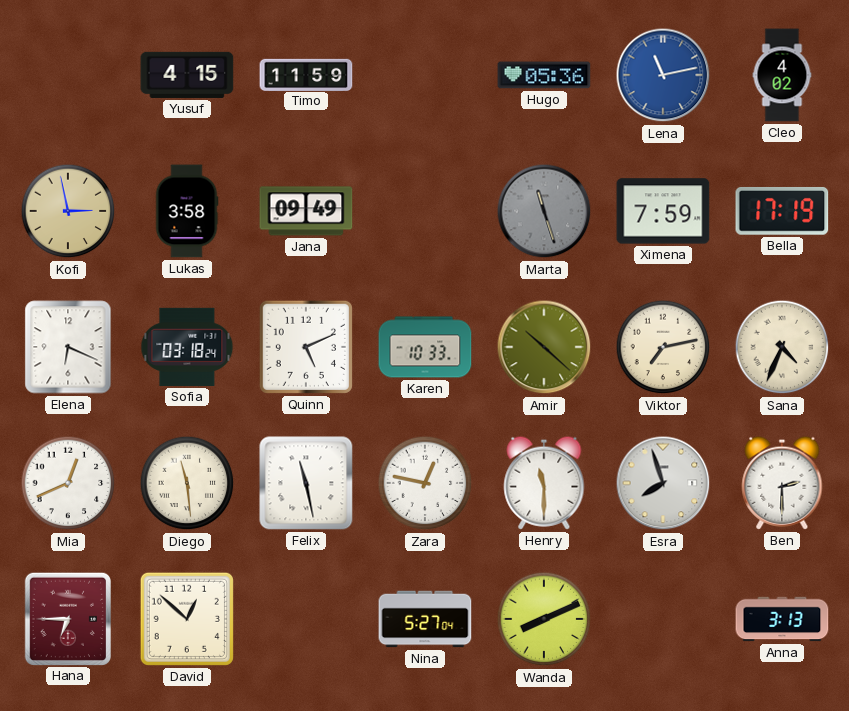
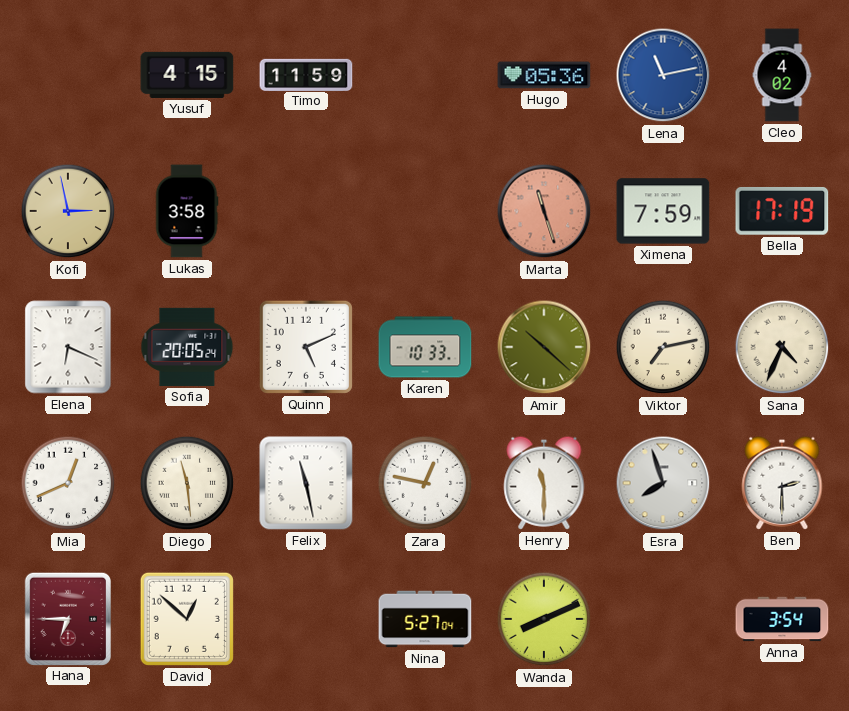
Jana: 09:49 -> none (306, 211)
Marta dial: grey -> salmon (544, 211)
Sofia: 03:18 -> 20:05 (187, 347)
Anna: 3:13 -> 3:54 (782, 619)
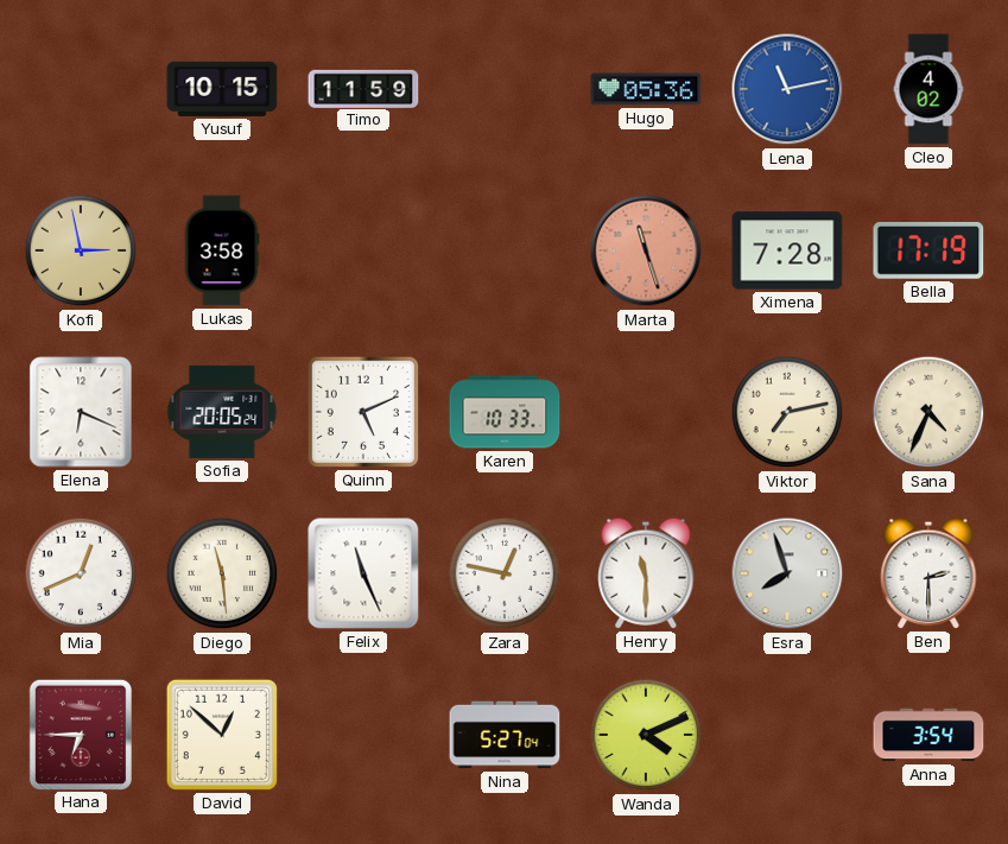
Yusuf: 4:15 -> 10:15 (222, 89)
Ximena: 7:59 -> 7:28 (787, 250)
Amir: 10:22 -> none (544, 347)
Felix: 11:28 -> 11:26 (363, 573)
Wanda: 8:11 -> 4:11 (646, 735)
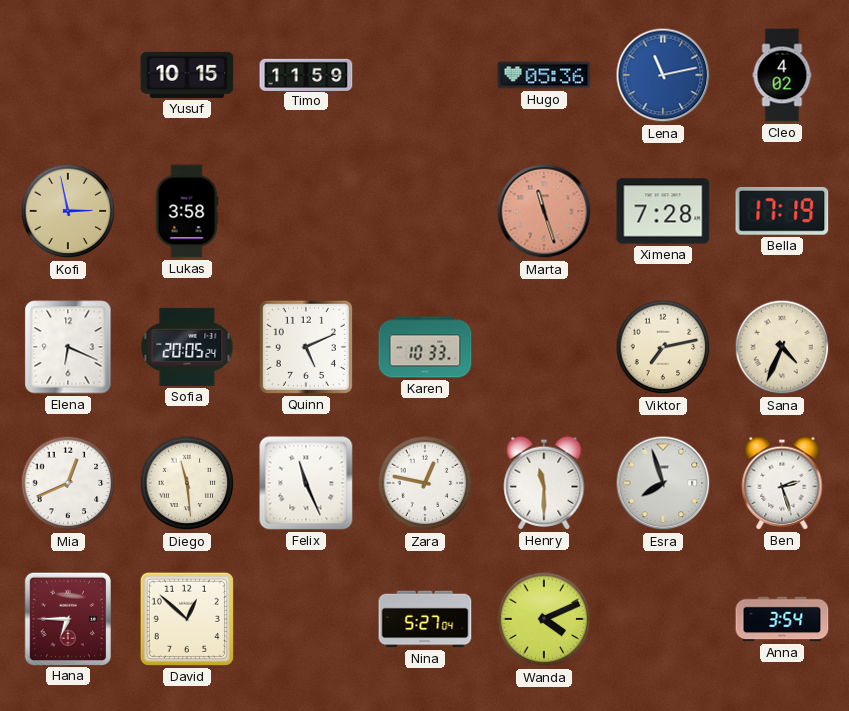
Ben: 2:30 -> 2:27 (782, 483)
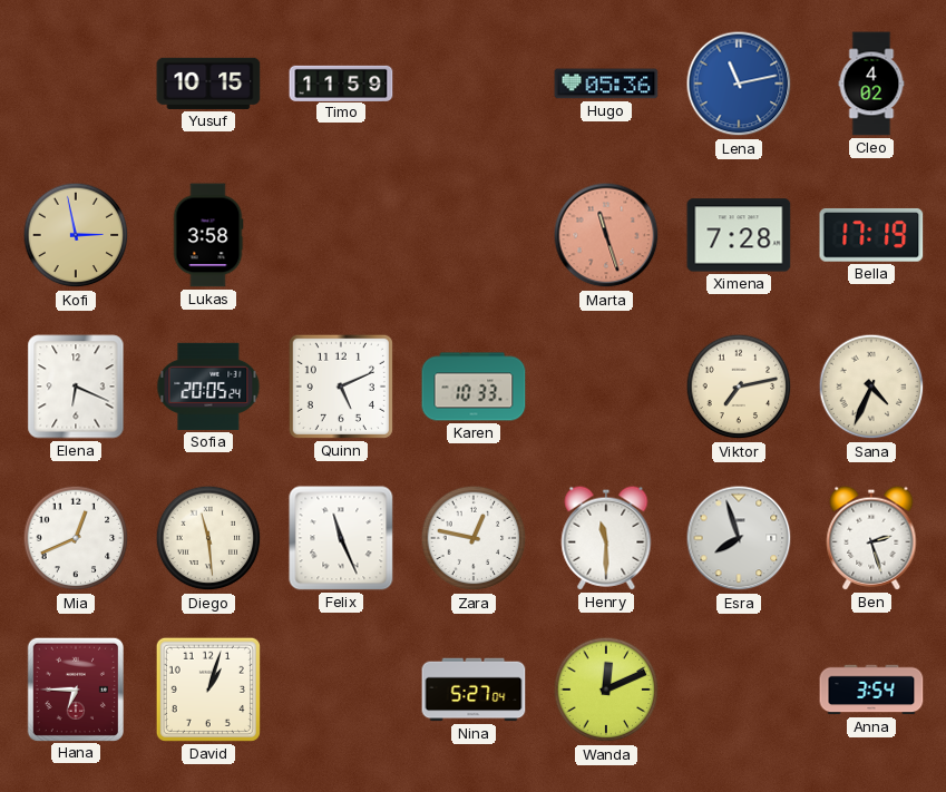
David: 12:52 -> 1:03 (208, 690)
Wanda: 4:11 -> 12:11 (606, 690)
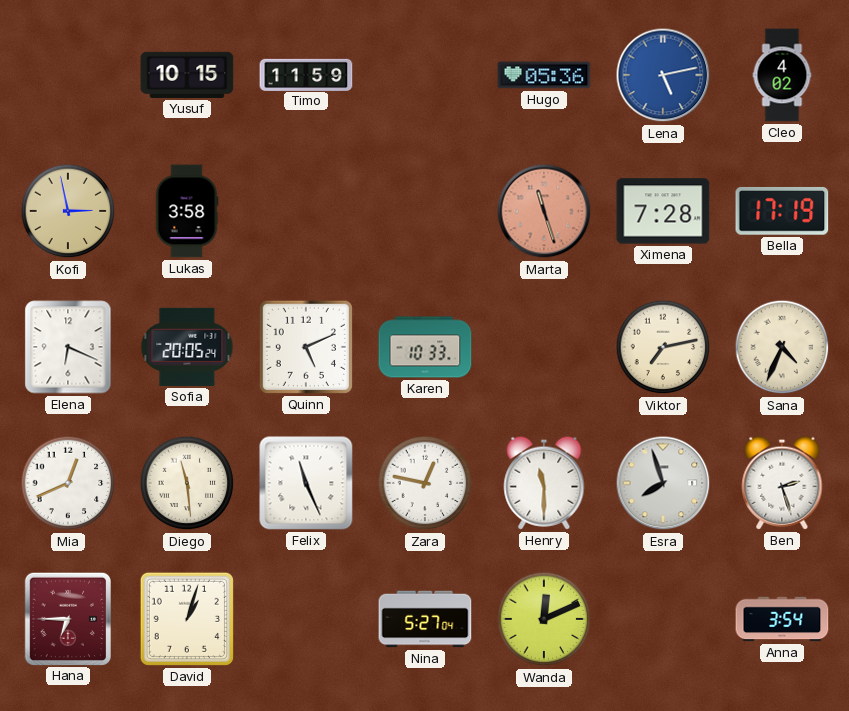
Lena: 11:13 -> 5:13 (663, 75)
